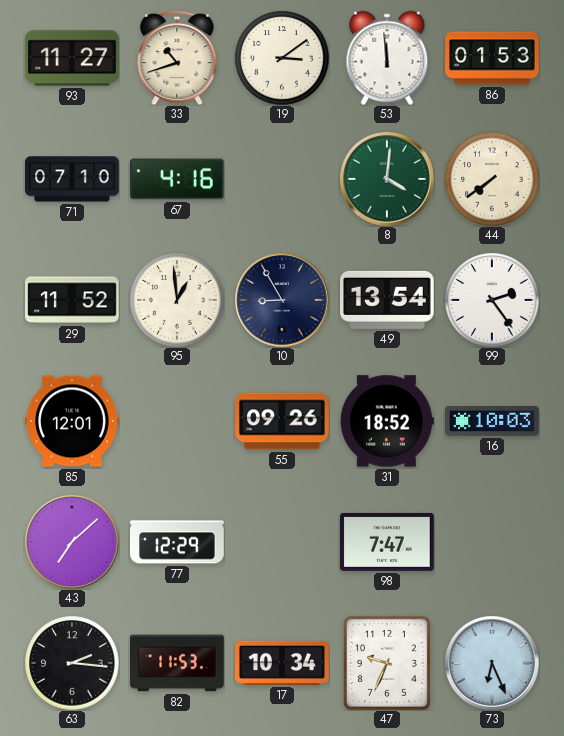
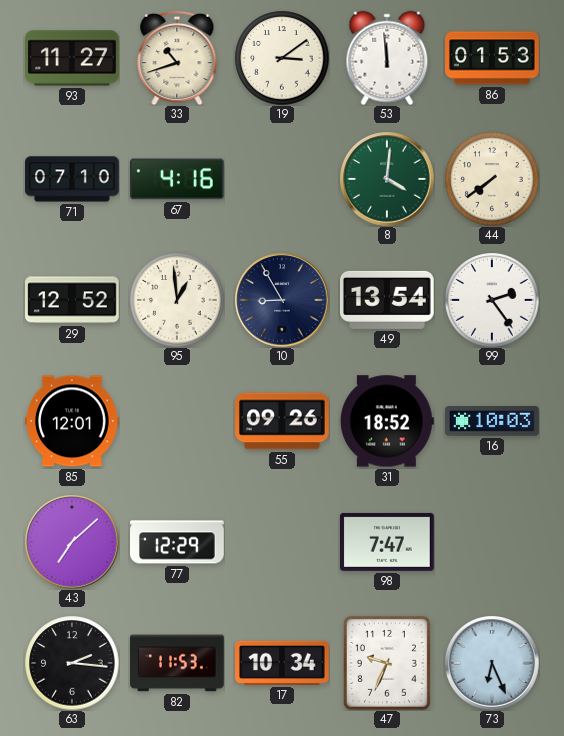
29: 11:52 -> 12:52 (72, 300)
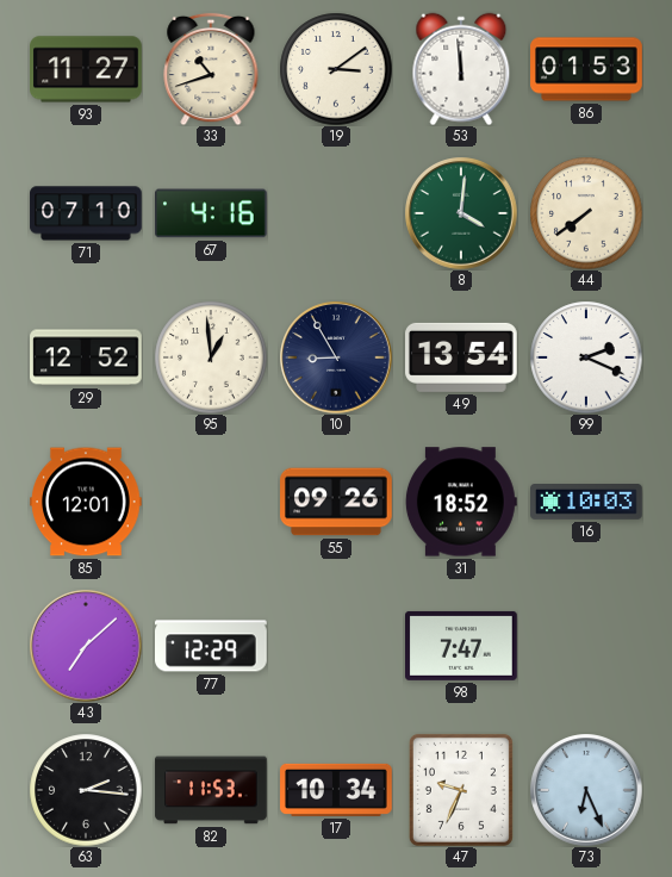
99: 2:24 -> 2:19 (586, 357)
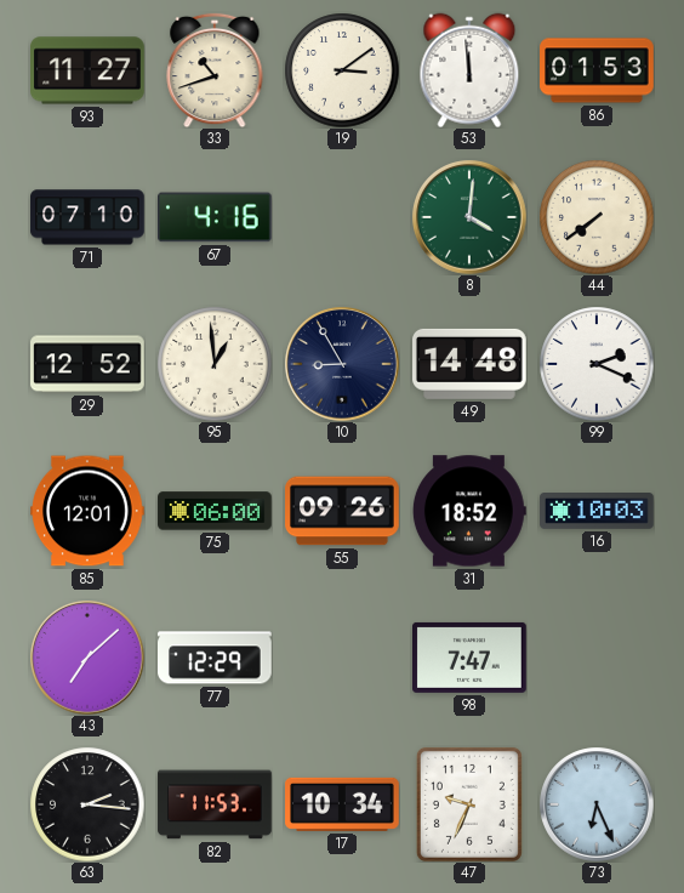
49: 13:54 -> 14:48 (471, 364)
75: none -> 06:00 (215, 511)
